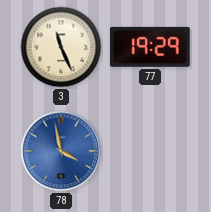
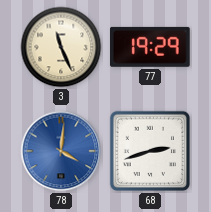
78: 3:58 -> 4:01 (61, 151)
68: none -> 2:42 (150, 151)
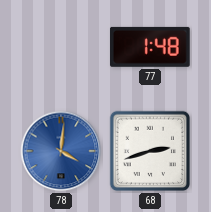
3: 11:26 -> none (61, 47)
77: 19:29 -> 1:48 (150, 47)
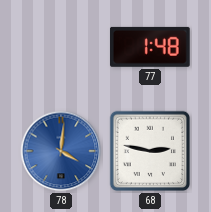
68: 2:42 -> 2:47 (150, 151)
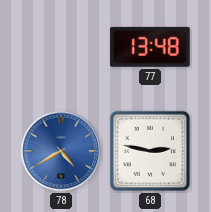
77: 1:48 -> 13:48 (150, 47)
78: 4:01 -> 4:40 (61, 151)
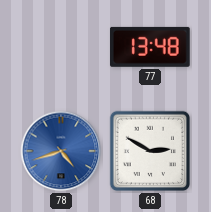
78: 4:40 -> 4:42 (61, 151)
68: 2:47 -> 2:50 (150, 151)
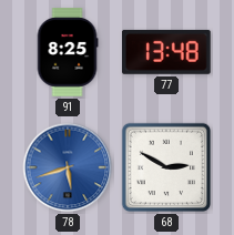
91: none -> 8:25 (68, 52)
78: 4:42 -> 5:42 (68, 167)
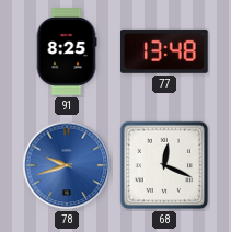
78: 5:42 -> 9:42 (67, 165)
68: 2:50 -> 12:19 (164, 165)
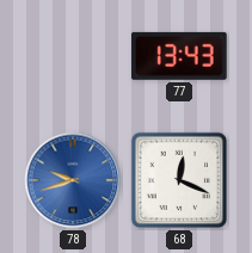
91: 8:25 -> none (67, 51)
77: 13:48 -> 13:43 (179, 56)
